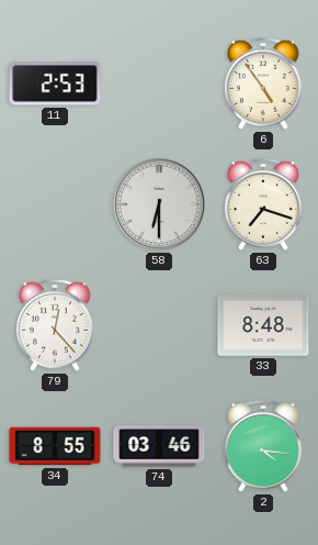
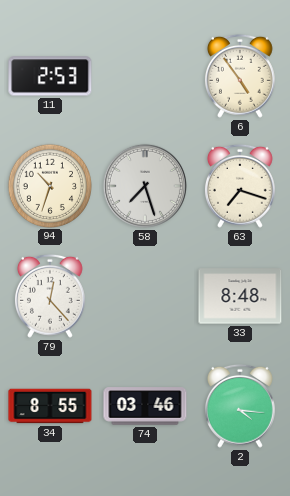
94: none -> 10:33 (49, 185)
58: 6:30 -> 7:27 (145, 186)
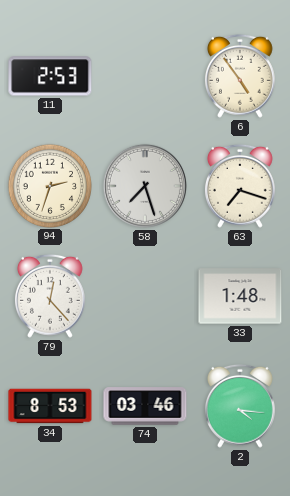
94: 10:33 -> 2:33 (49, 185)
33: 8:48 -> 1:48 (240, 296)
34: 8:55 -> 8:53 (50, 406)
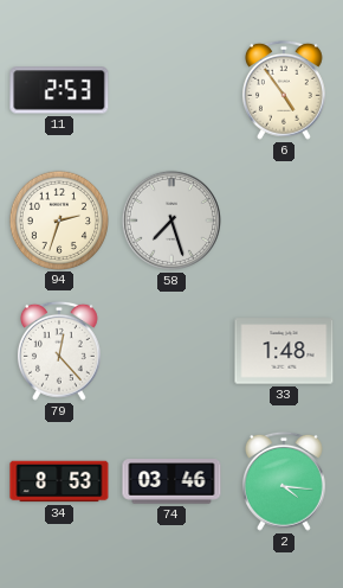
63: 7:18 -> none (240, 186)
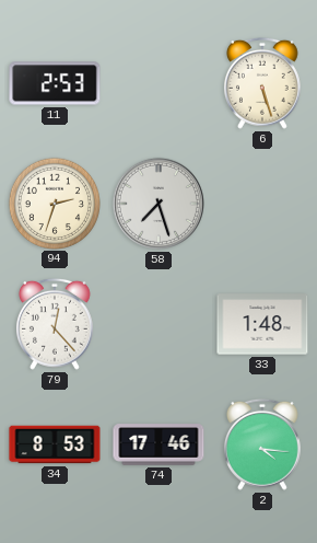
6: 4:54 -> 5:27 (262, 83)
74: 03:46 -> 17:46 (158, 444)
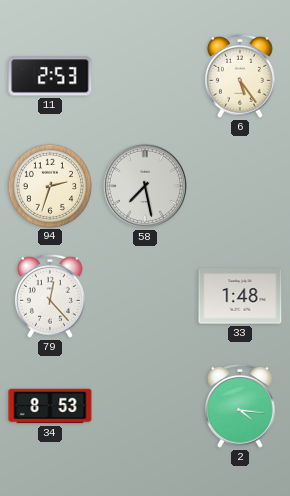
6: 5:27 -> 5:24 (240, 76)
58: 7:27 -> 7:28 (145, 186)
74: 17:46 -> none (158, 444)
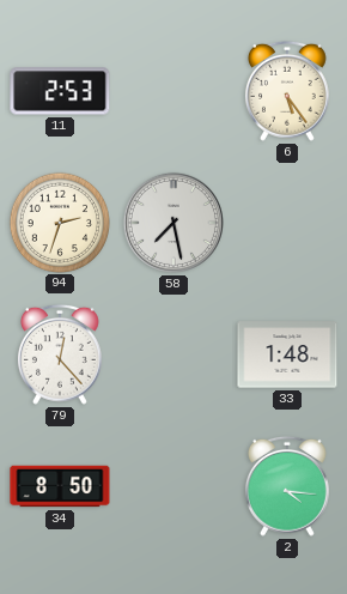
34: 8:53 -> 8:50 (60, 486)
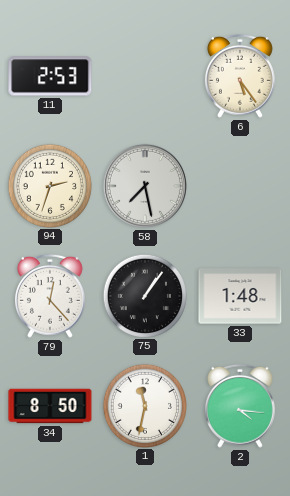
75: none -> 1:06 (144, 295)
1: none -> 11:32 (144, 405)
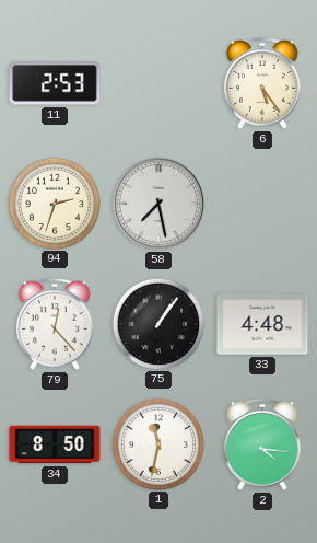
33: 1:48 -> 4:48 (262, 324)
